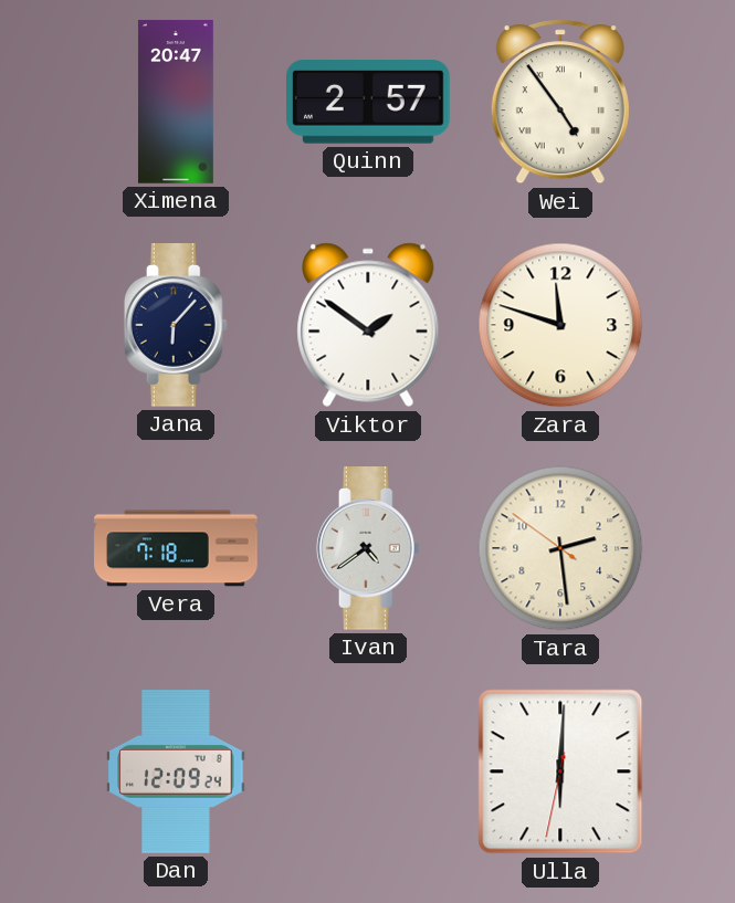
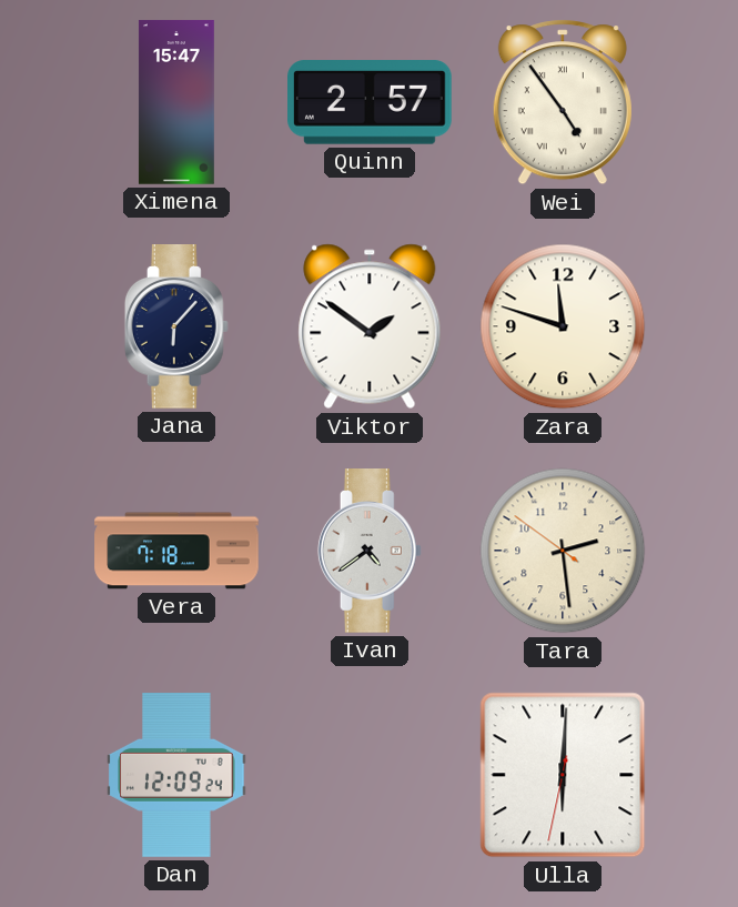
Ximena: 20:47 -> 15:47 (176, 102)
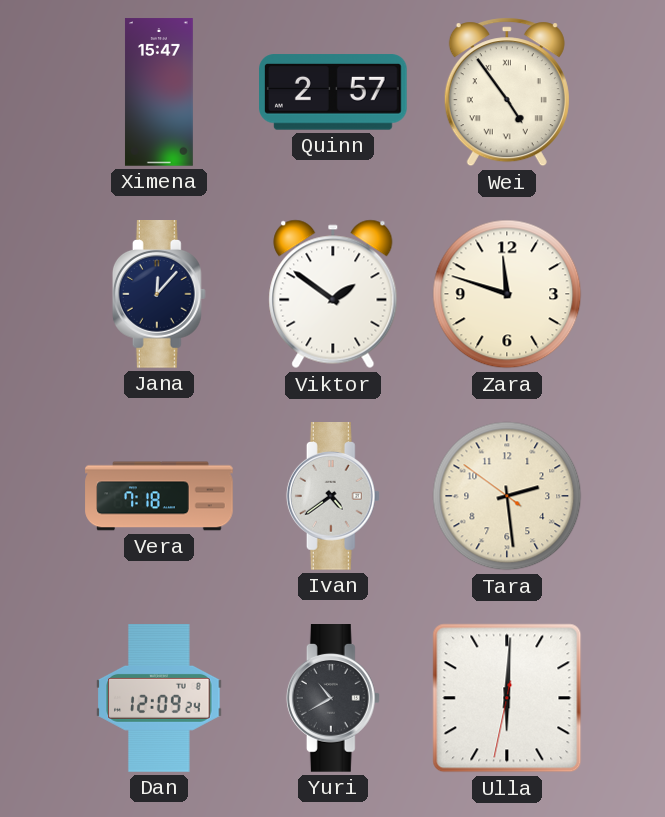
Jana: 6:07 -> 12:07 (159, 295)
Yuri: none -> 10:40 (333, 699)
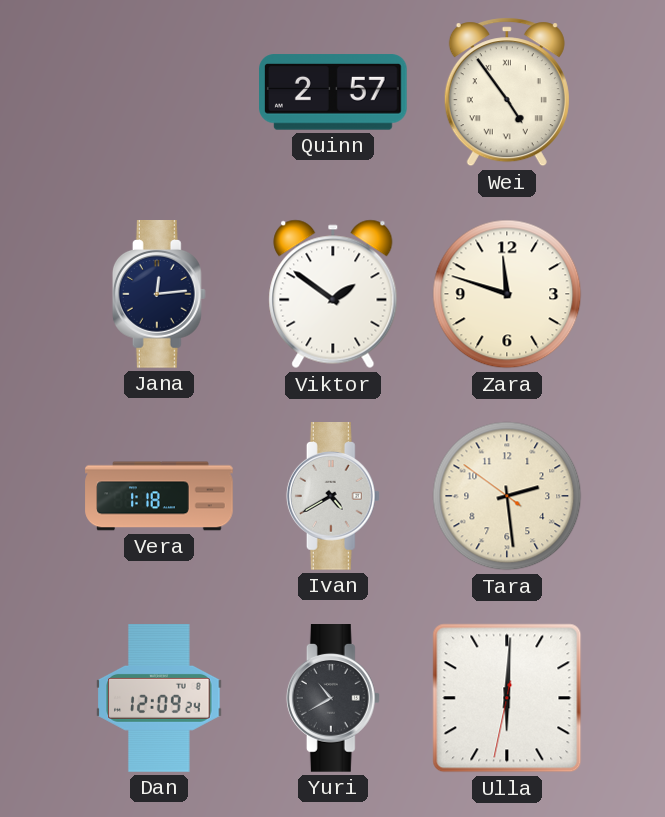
Ximena: 15:47 -> none (159, 92)
Jana: 12:07 -> 12:14 (159, 295)
Vera: 7:18 -> 1:18 (159, 496)
Ivan: 4:39 -> 4:40 (333, 497)
